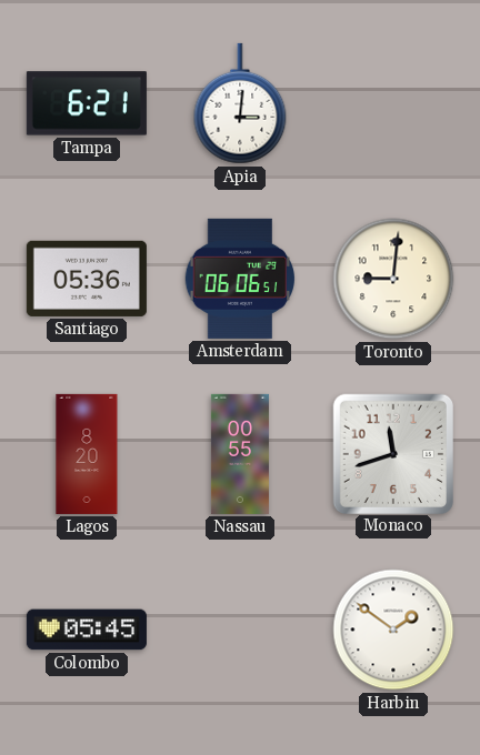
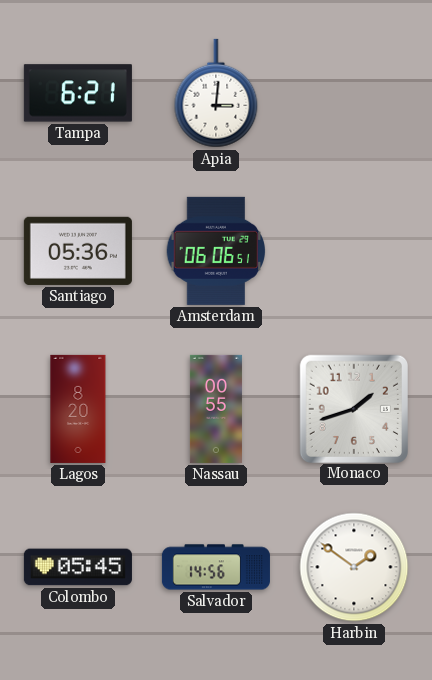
Toronto: 9:01 -> none (393, 279)
Monaco: 11:42 -> 1:42 (353, 408)
Salvador: none -> 14:56 (216, 567)
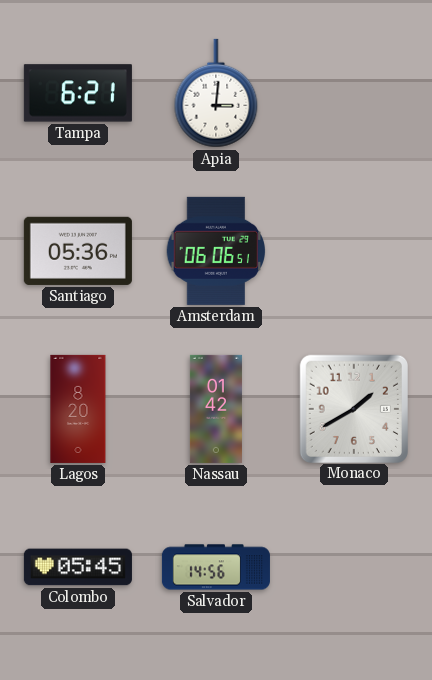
Nassau: 00:55 -> 01:42 (216, 409)
Monaco: 1:42 -> 1:40 (353, 408)
Harbin: 1:51 -> none (354, 567)
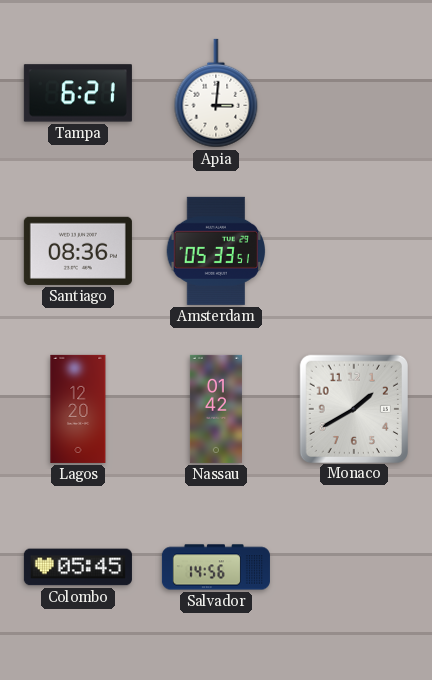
Santiago: 05:36 -> 08:36 (78, 251)
Amsterdam: 06:06 -> 05:33 (215, 251)
Lagos: 8:20 -> 12:20 (78, 409)
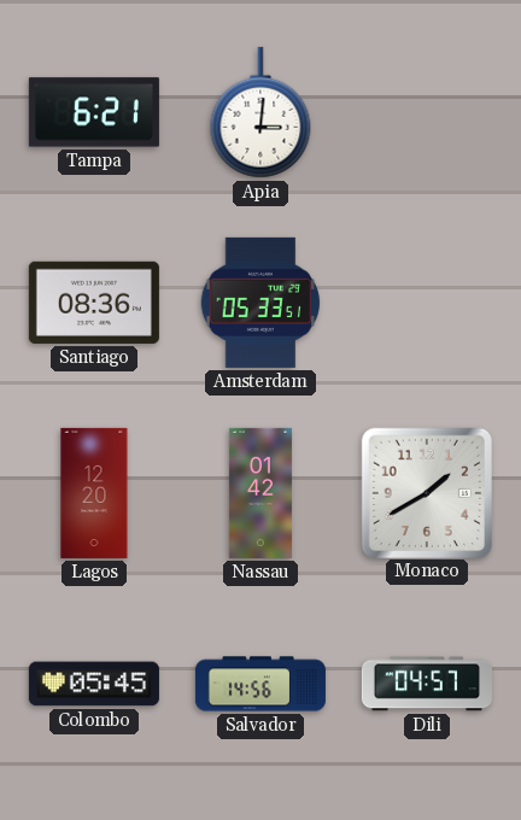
Dili: none -> 04:57 (427, 684)
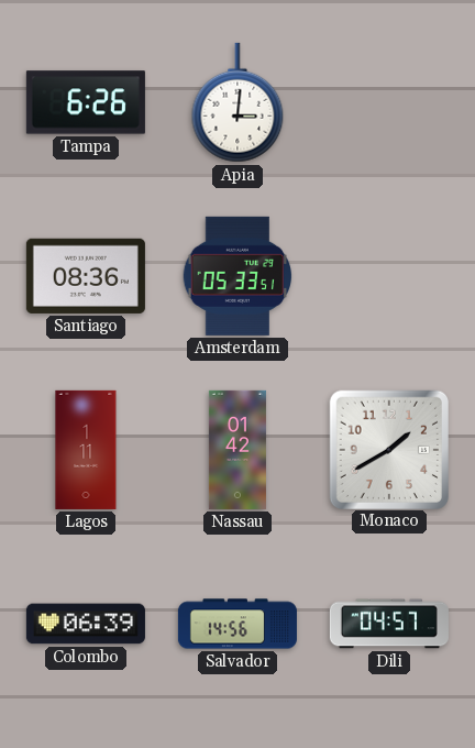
Tampa: 6:21 -> 6:26 (86, 102)
Lagos: 12:20 -> 1:11 (86, 450)
Colombo: 05:45 -> 06:39 (86, 624)
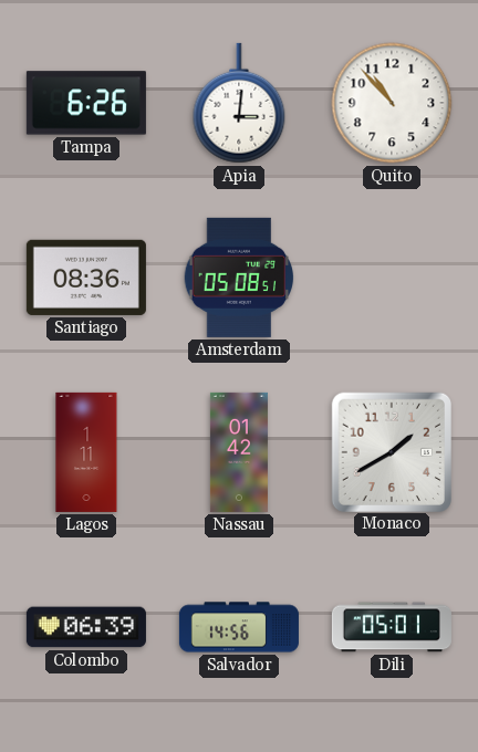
Quito: none -> 10:53 (392, 103)
Amsterdam: 05:33 -> 05:08 (238, 278)
Dili: 04:57 -> 05:01 (392, 627)
